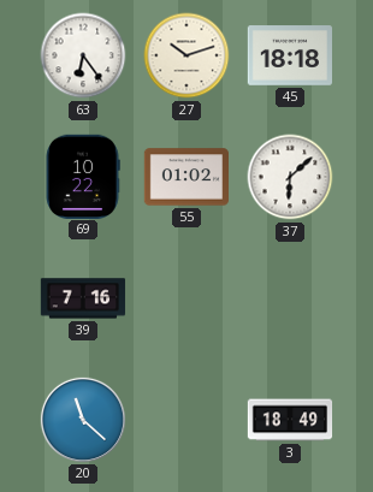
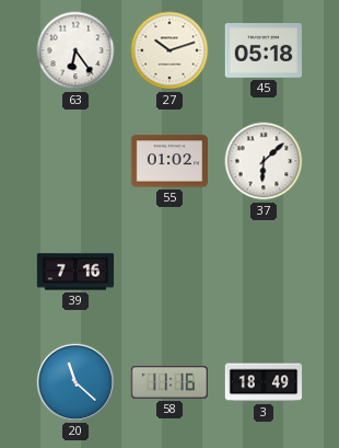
45: 18:18 -> 05:18 (262, 50)
69: 10:22 -> none (83, 176)
58: none -> 11:16 (168, 382)
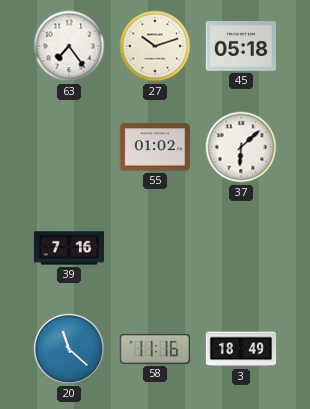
63: 6:24 -> 7:24 (69, 46)
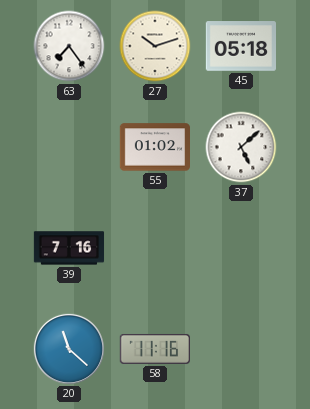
37: 6:08 -> 5:08 (241, 147)
3: 18:49 -> none (241, 349)
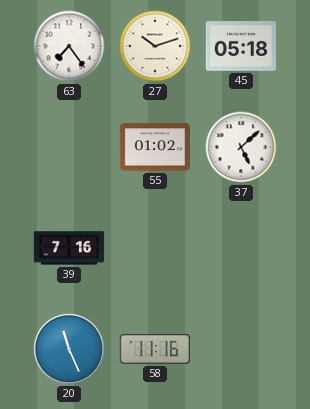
20: 11:22 -> 11:26 (68, 348)
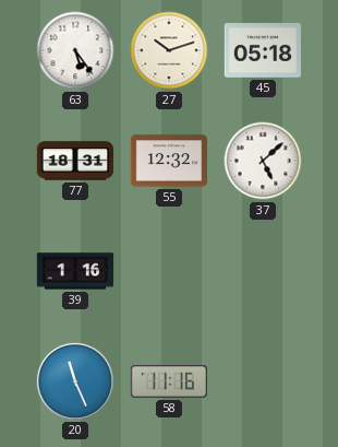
63: 7:24 -> 5:24 (75, 50)
77: none -> 18:31 (75, 161)
55: 01:02 -> 12:32 (169, 161)
39: 7:16 -> 1:16 (75, 271)
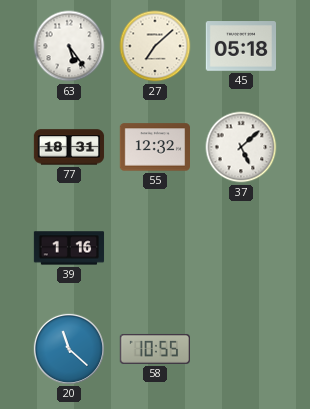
27: 10:12 -> 7:08 (155, 46)
20: 11:26 -> 11:22 (68, 348)
58: 11:16 -> 10:55 (154, 349)
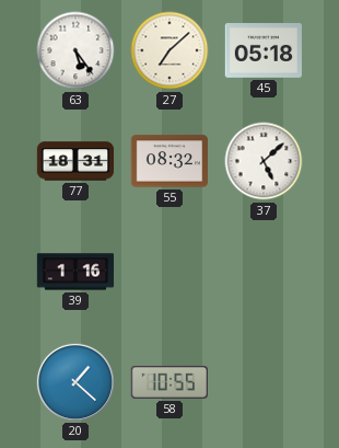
55: 12:32 -> 08:32 (169, 161)
20: 11:22 -> 1:22 (74, 381)
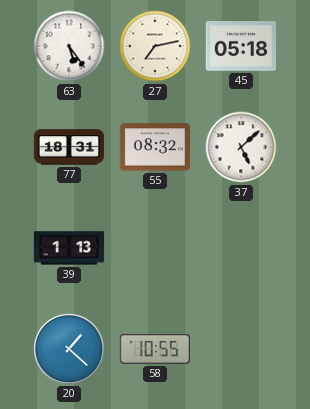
27: 7:08 -> 7:13 (155, 46)
39: 1:16 -> 1:13 (69, 248)
